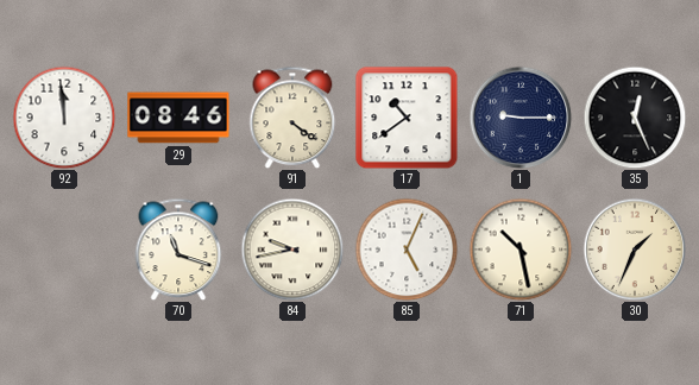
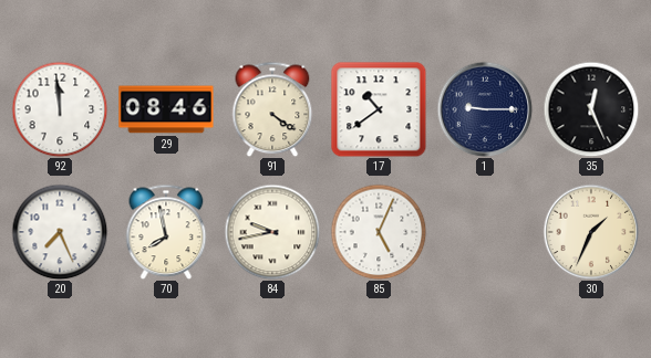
20: none -> 7:26 (60, 232)
70: 11:18 -> 7:58 (166, 232)
71: 10:28 -> none (521, 250)
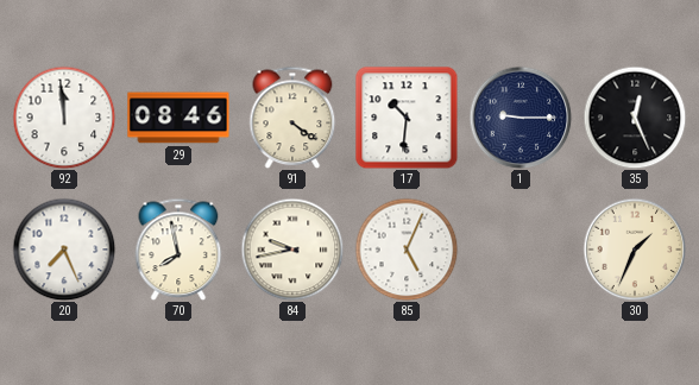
17: 10:39 -> 10:31 (407, 118)
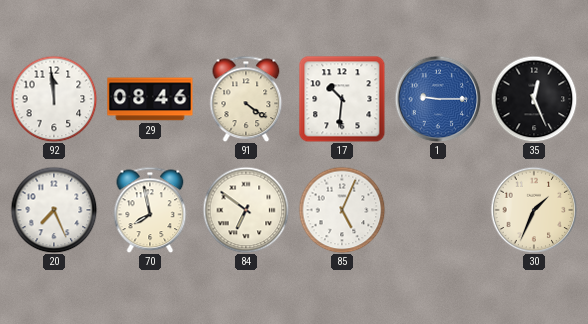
1 dial: navy -> blue (438, 99)
84: 9:43 -> 6:51 (246, 210)
